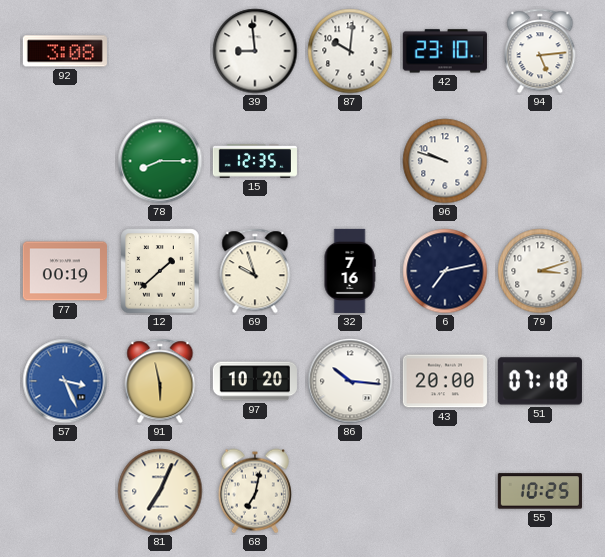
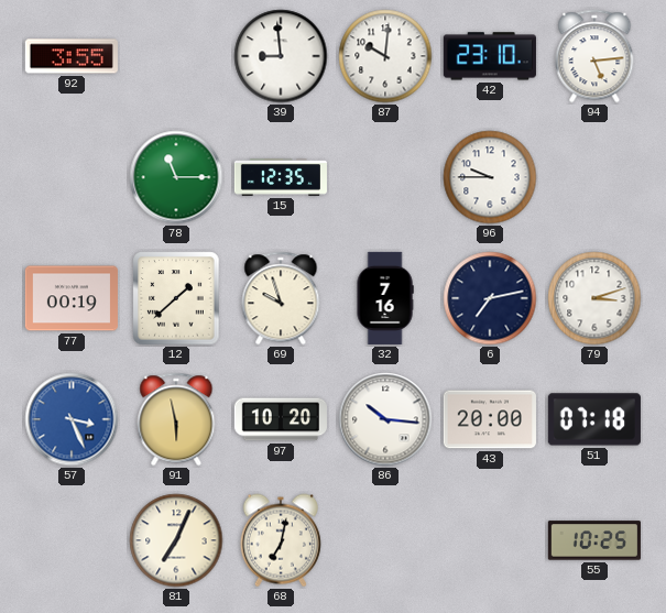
92: 3:08 -> 3:55 (72, 56)
78: 8:15 -> 11:15 (176, 177)
96: 9:48 -> 9:45 (490, 177)
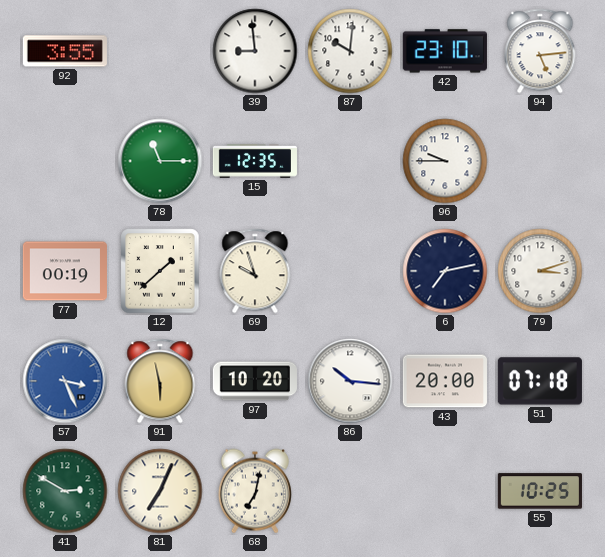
32: 7:16 -> none (385, 298)
41: none -> 2:50 (65, 491)
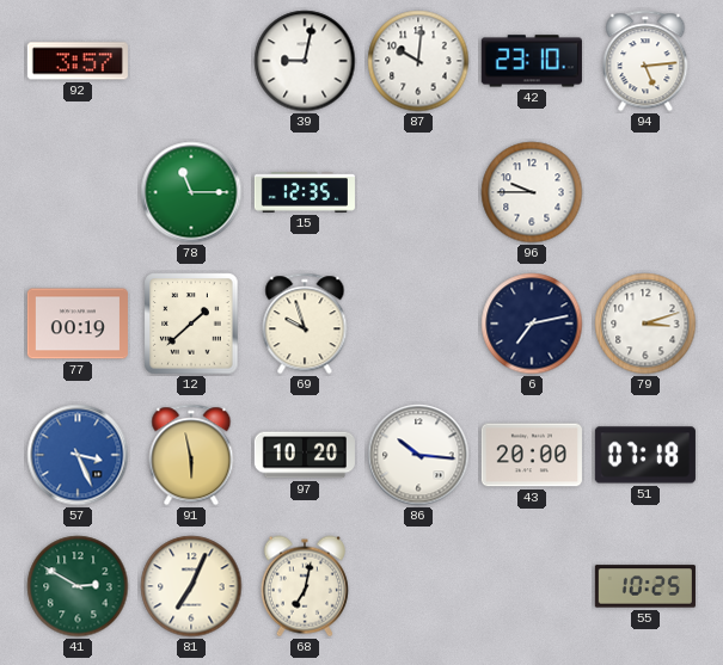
92: 3:55 -> 3:57 (78, 61)
39: 8:59 -> 9:02 (305, 61)
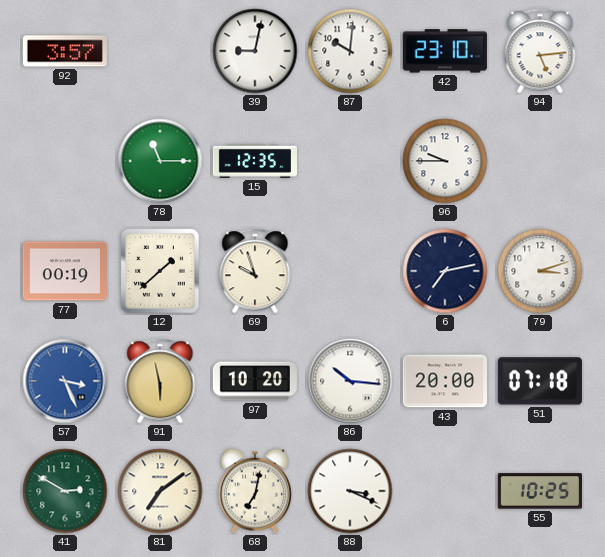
81: 7:04 -> 7:09 (160, 491)
88: none -> 3:19 (350, 491)
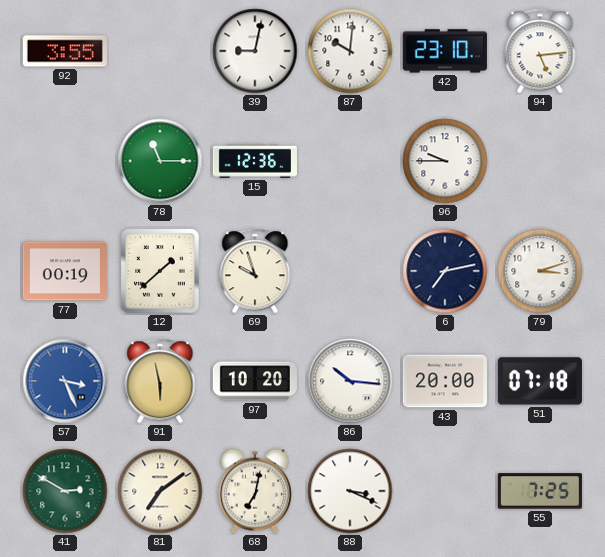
92: 3:57 -> 3:55 (65, 51)
15: 12:35 -> 12:36 (255, 161)
55: 10:25 -> 7:25 (540, 491)
